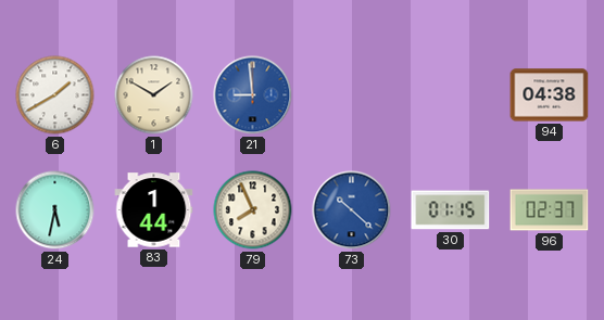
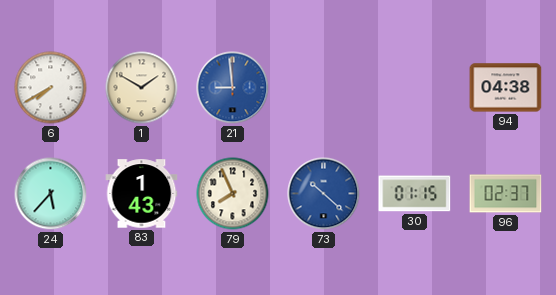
6: 1:40 -> 7:40 (51, 88)
24: 5:32 -> 5:37 (51, 194)
83: 1:44 -> 1:43 (142, 194)
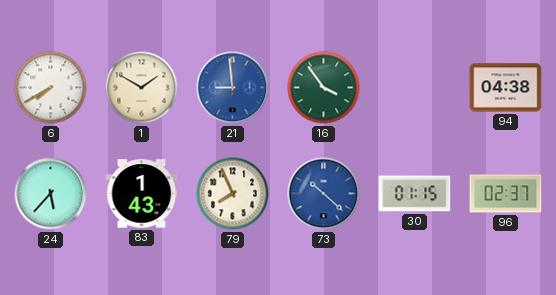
16: none -> 3:54 (324, 88)
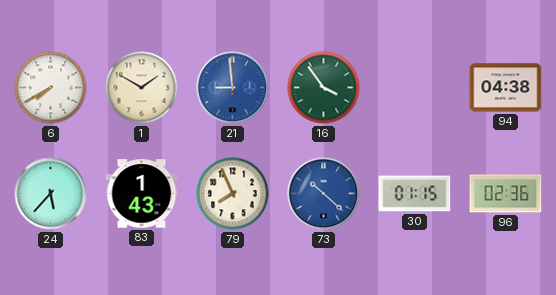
96: 02:37 -> 02:36 (506, 194)
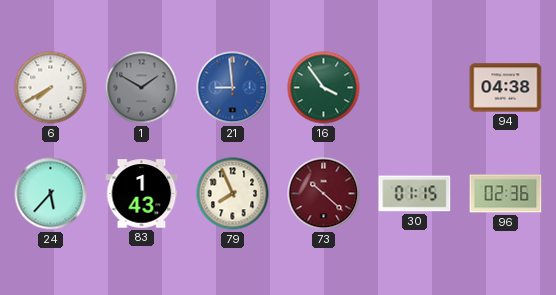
1 dial: cream -> grey (142, 88)
73 dial: blue -> burgundy (324, 194)
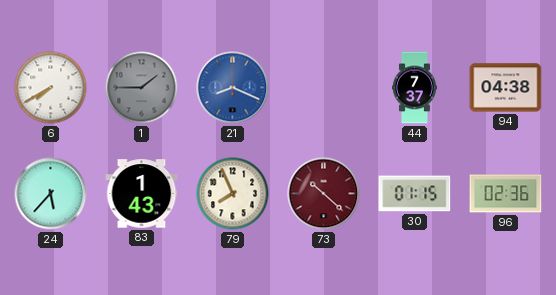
1: 1:50 -> 1:45 (142, 88)
21: 8:59 -> 8:19 (233, 88)
16: 3:54 -> none (324, 88)
44: none -> 7:37 (415, 88)
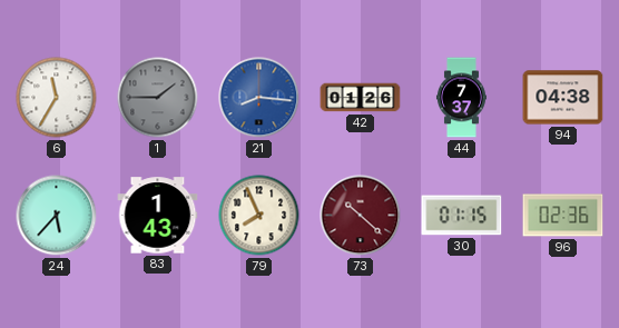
6: 7:40 -> 11:35 (57, 98)
21: 8:19 -> 8:16 (259, 98)
42: none -> 01:26 (361, 98)
